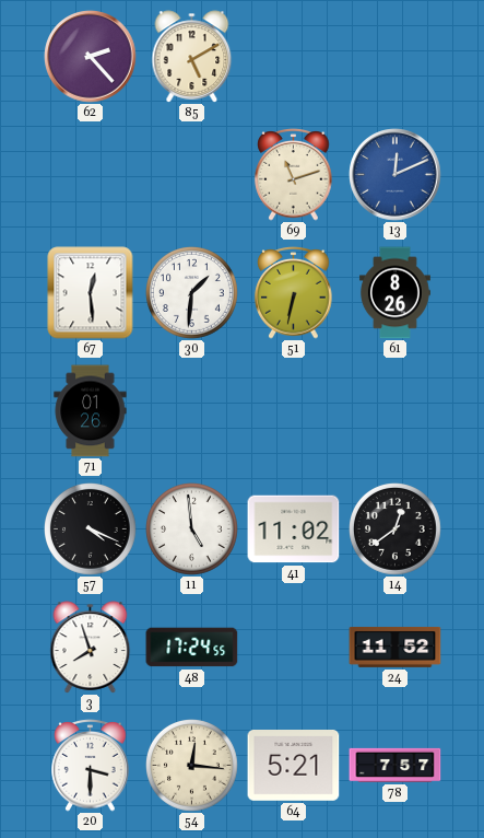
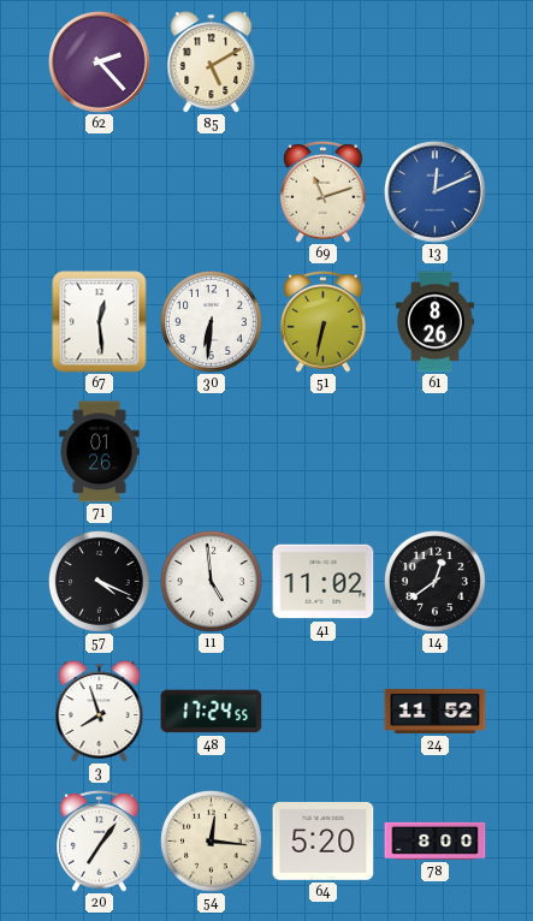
30: 1:31 -> 6:31 (212, 322)
20: 3:30 -> 7:06 (100, 842)
64: 5:21 -> 5:20 (324, 842)
78: 7:57 -> 8:00 (436, 840)
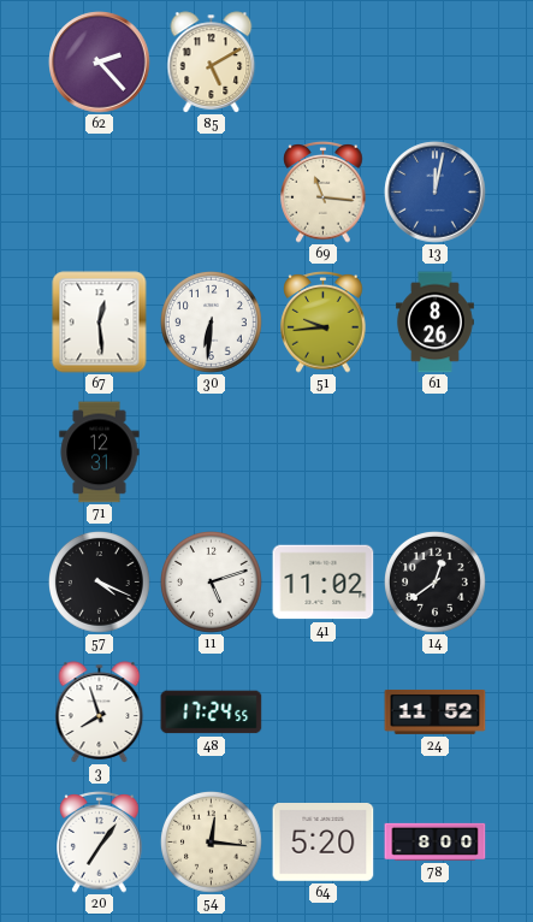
69: 11:12 -> 11:16 (324, 193)
13: 12:11 -> 12:02 (436, 193)
51: 6:32 -> 9:44 (324, 323)
71: 01:26 -> 12:31 (100, 453)
11: 4:59 -> 5:12 (212, 583)
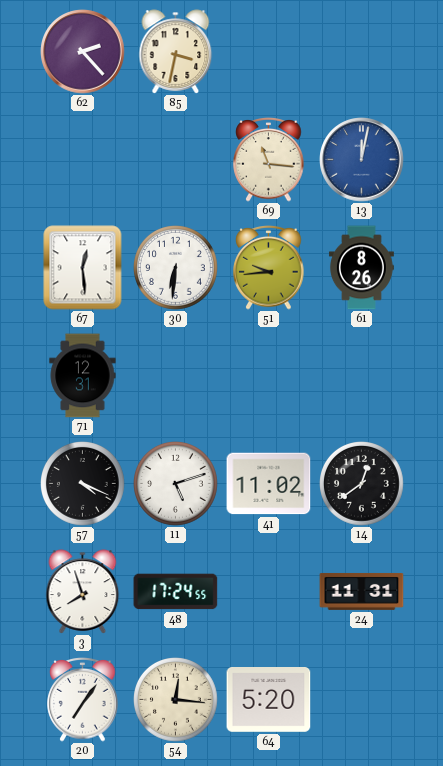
85: 5:10 -> 3:32 (176, 52)
24: 11:52 -> 11:31 (362, 592)
78: 8:00 -> none (436, 841)
